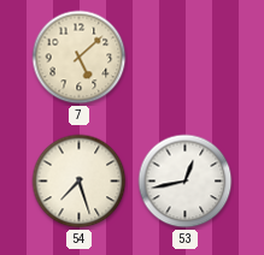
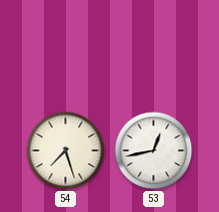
7: 5:08 -> none (80, 58)
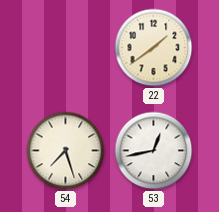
22: none -> 1:39 (154, 48)
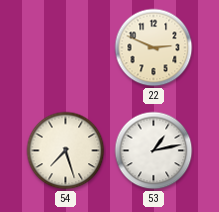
22: 1:39 -> 2:49 (154, 48)
53: 12:43 -> 1:13 (154, 151)
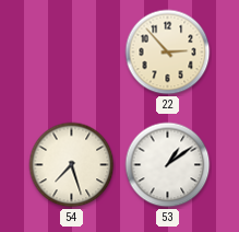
22: 2:49 -> 2:53 (168, 53)
53: 1:13 -> 1:09 (168, 165)
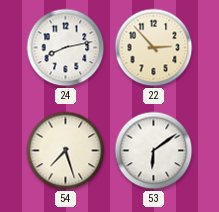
24: none -> 8:13 (66, 48)
53: 1:09 -> 6:09 (154, 151)
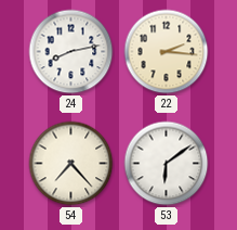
22: 2:53 -> 2:16 (167, 52)
54: 7:27 -> 7:23 (71, 164)
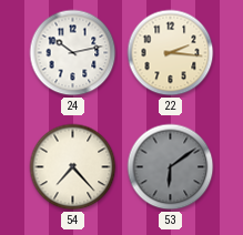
24: 8:13 -> 10:13 (73, 53)
53 dial: white -> grey (171, 167)
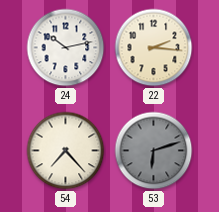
53: 6:09 -> 6:12 (154, 151)
